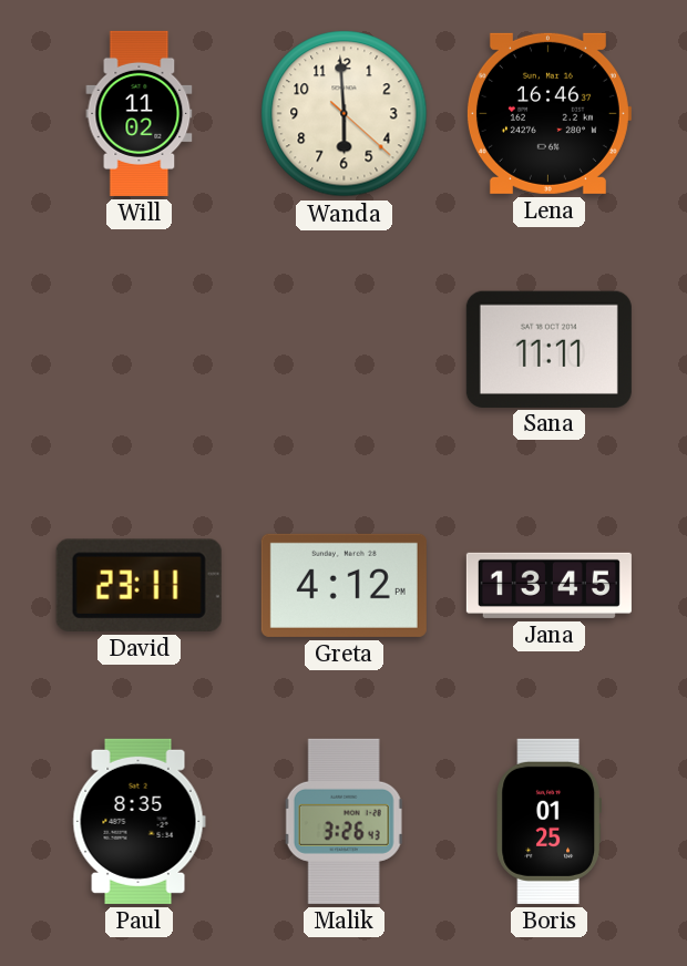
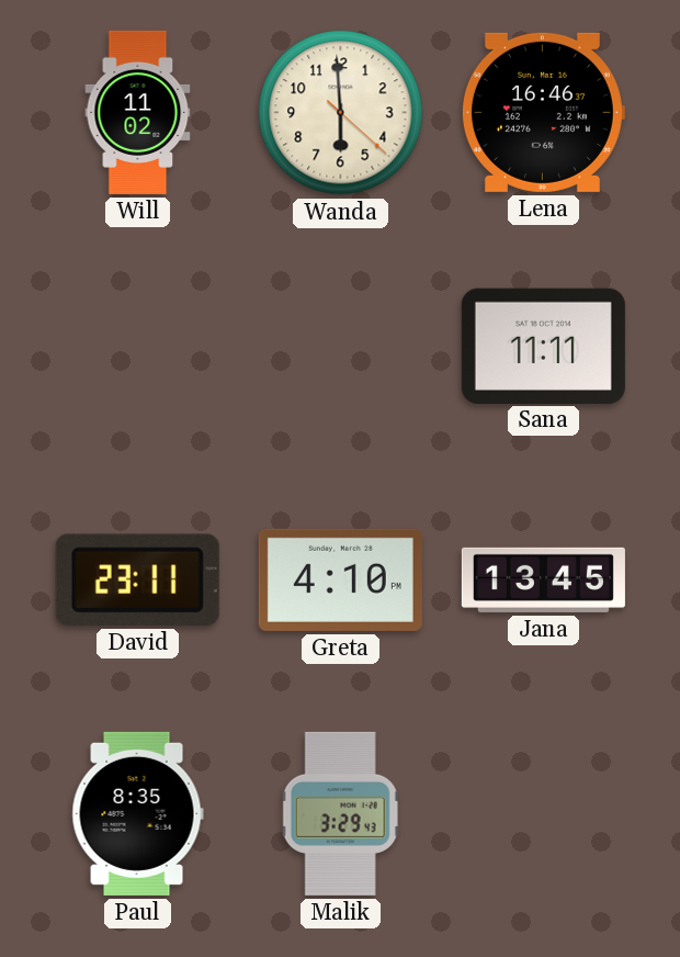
Greta: 4:12 -> 4:10 (340, 579)
Malik: 3:26 -> 3:29 (341, 813)
Boris: 01:25 -> none (548, 821)
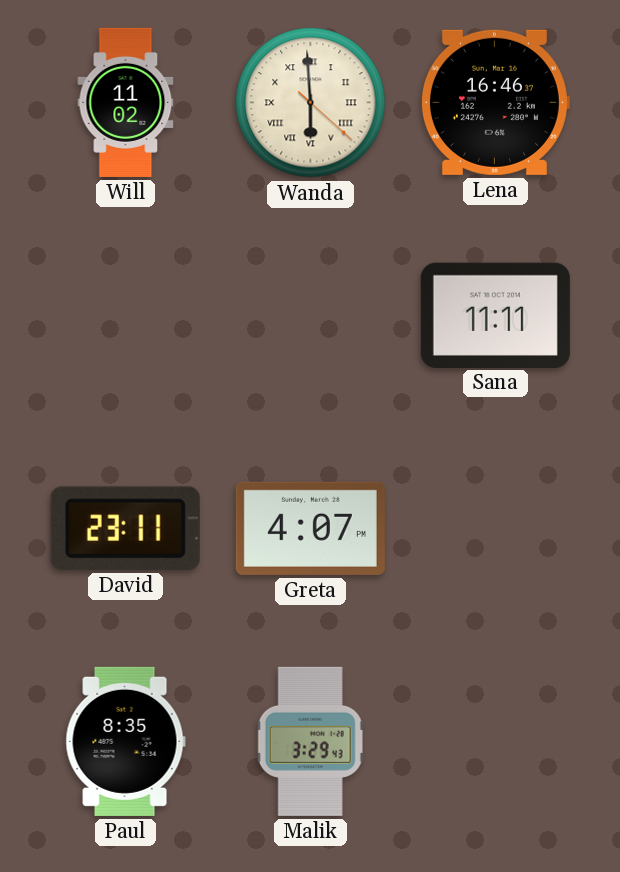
Wanda numerals: Arabic -> Roman (311, 103)
Greta: 4:10 -> 4:07 (310, 528)
Jana: 13:45 -> none (543, 579)
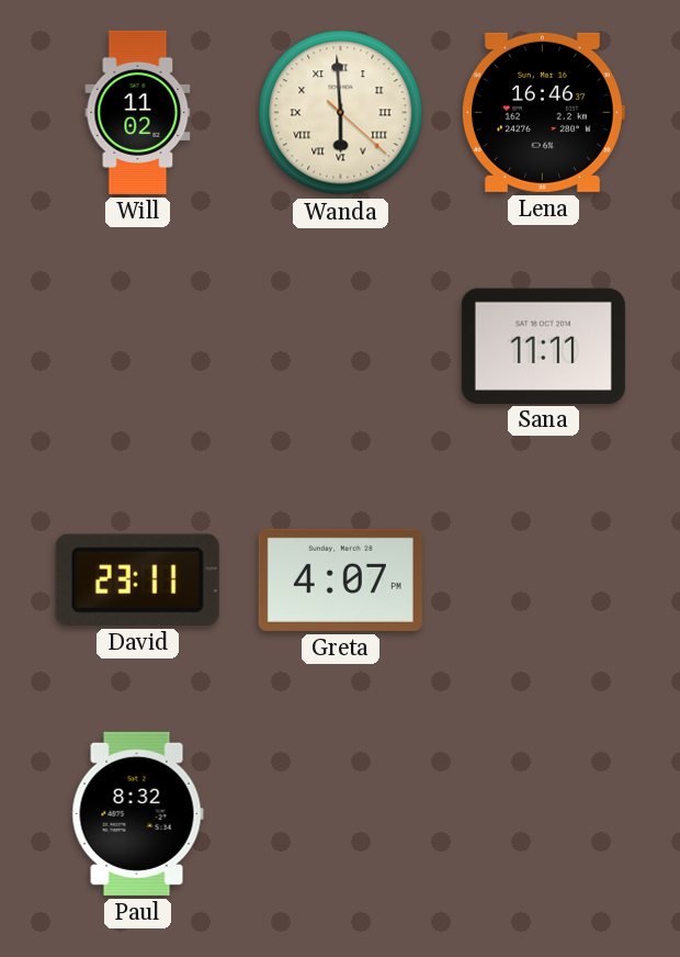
Paul: 8:35 -> 8:32 (137, 813)
Malik: 3:29 -> none (311, 741)
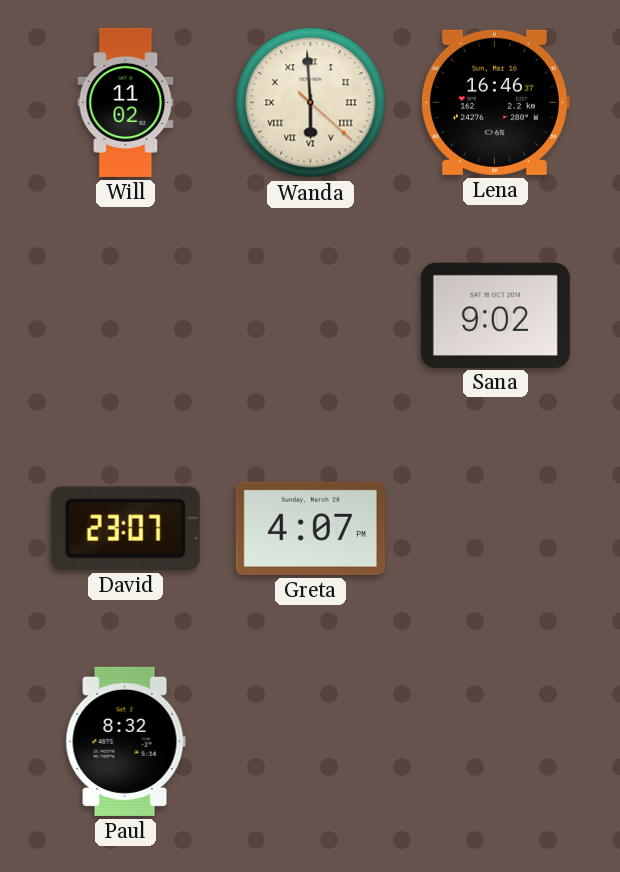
Sana: 11:11 -> 9:02 (495, 315)
David: 23:11 -> 23:07 (125, 528)
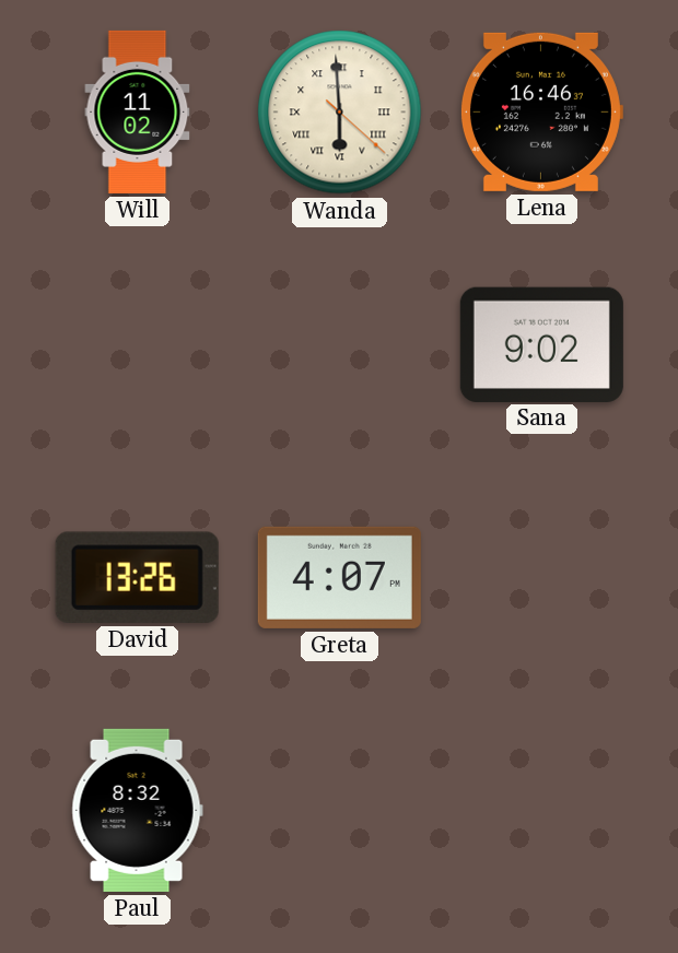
David: 23:07 -> 13:26 (137, 577)
